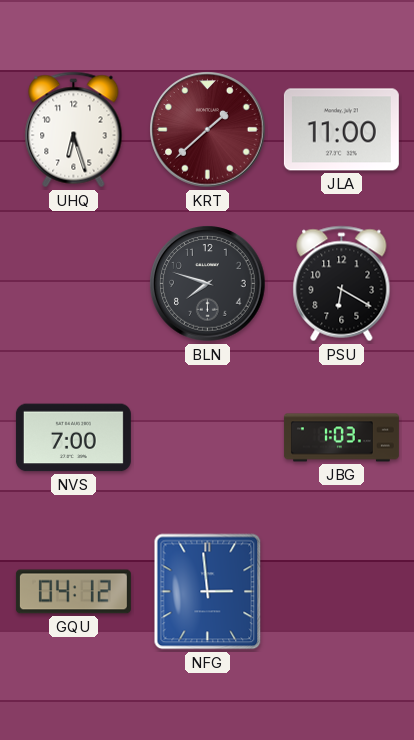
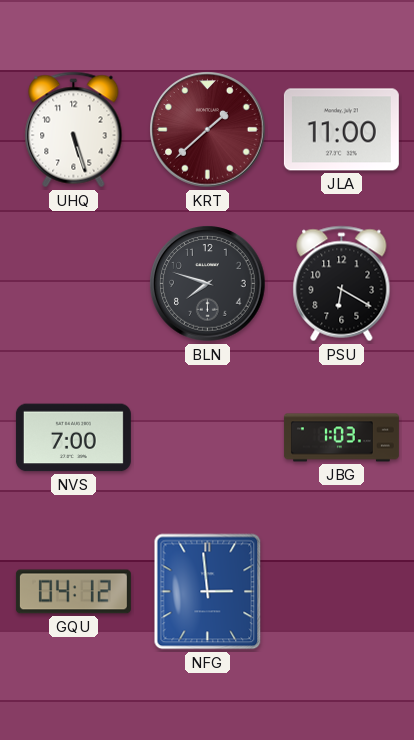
UHQ: 6:27 -> 5:27 (74, 130)
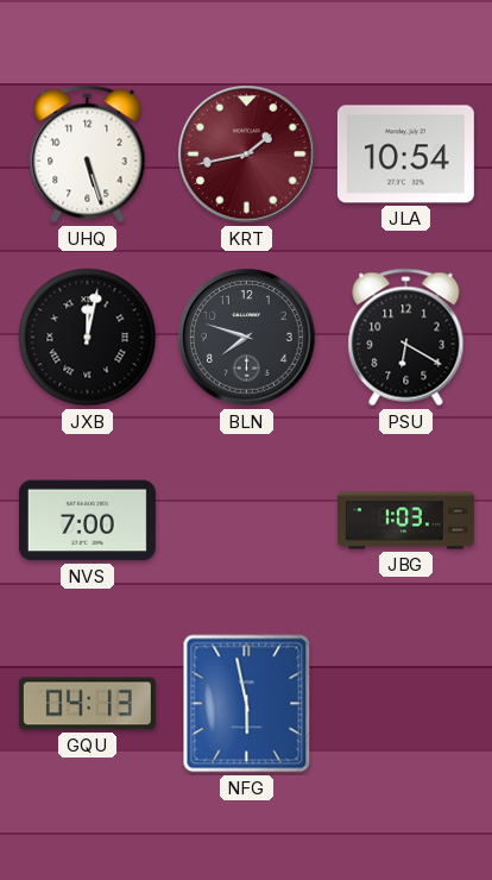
KRT: 1:38 -> 1:43 (247, 155)
JLA: 11:00 -> 10:54 (405, 155)
JXB: none -> 12:02 (88, 338)
GQU: 04:12 -> 04:13 (87, 704)
NFG: 2:59 -> 5:58 (247, 704)
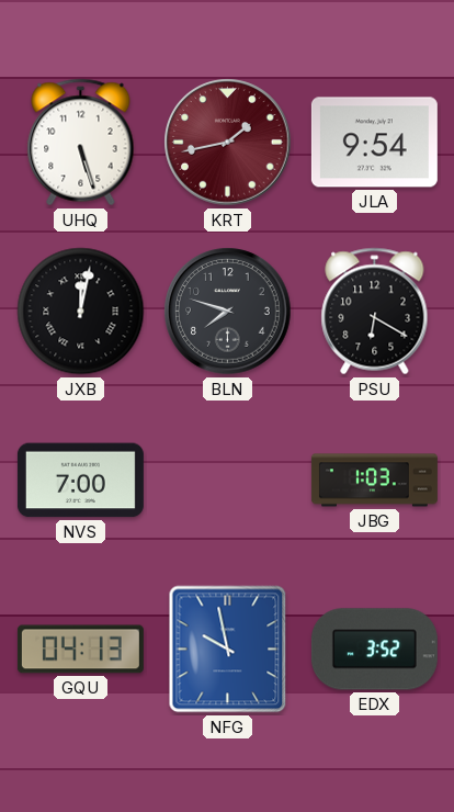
JLA: 10:54 -> 9:54 (374, 143)
NFG: 5:58 -> 9:58 (228, 650)
EDX: none -> 3:52 (374, 650)
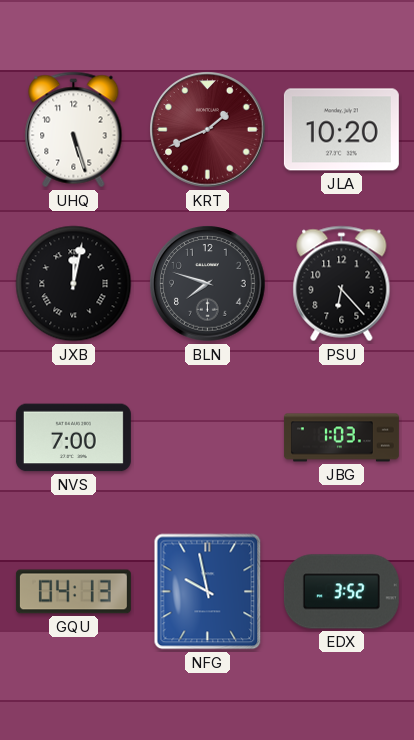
KRT: 1:43 -> 1:41 (208, 130)
JLA: 9:54 -> 10:20 (341, 130)
PSU: 6:20 -> 6:23 (342, 284)
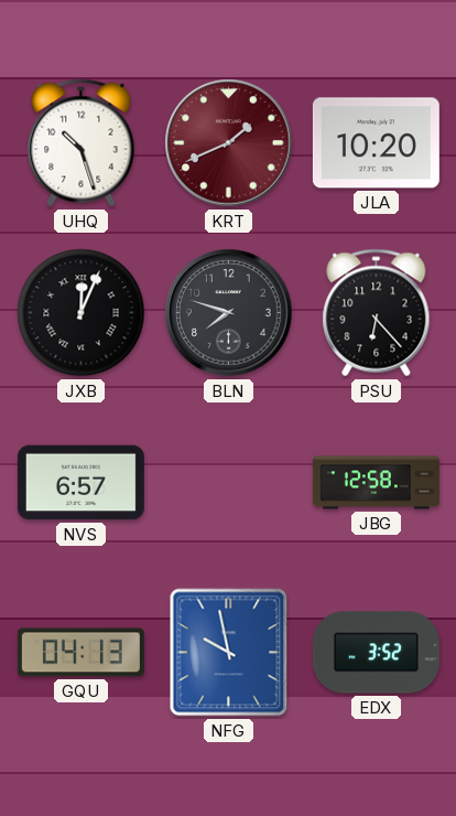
UHQ: 5:27 -> 10:27 (82, 143)
JXB: 12:02 -> 12:04 (82, 313)
NVS: 7:00 -> 6:57 (80, 483)
JBG: 1:03 -> 12:58 (376, 483)
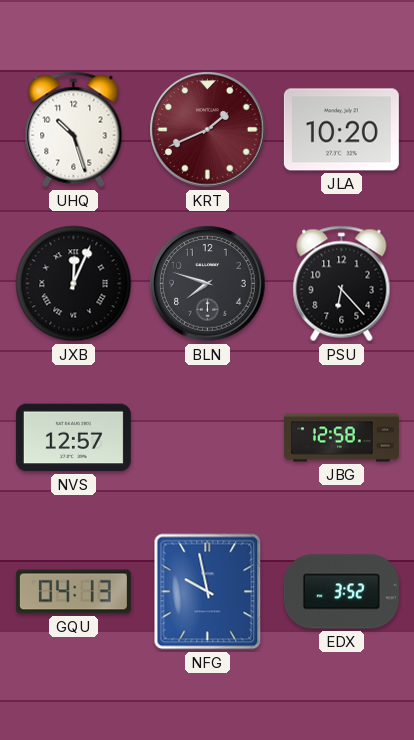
NVS: 6:57 -> 12:57 (73, 438)
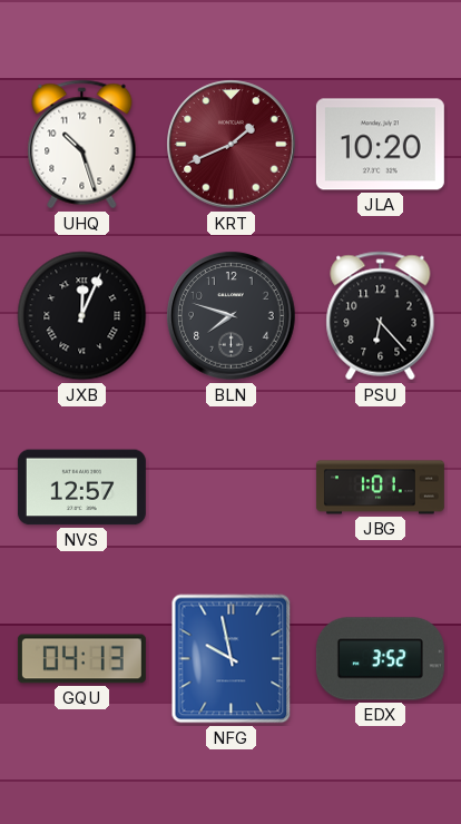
JBG: 12:58 -> 1:01 (380, 488)
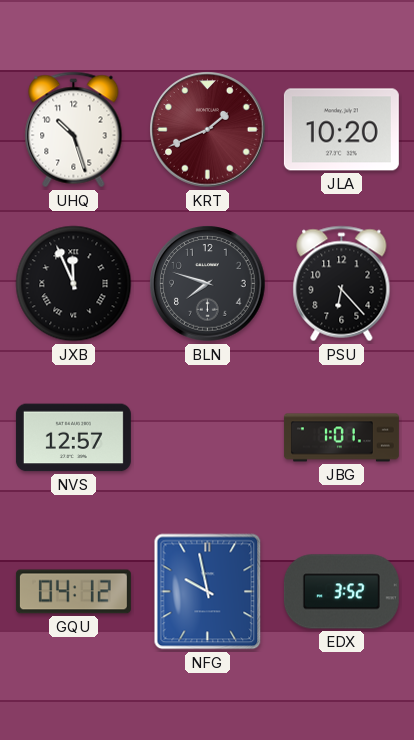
JXB: 12:04 -> 11:56 (74, 284)
GQU: 04:13 -> 04:12 (73, 592)
